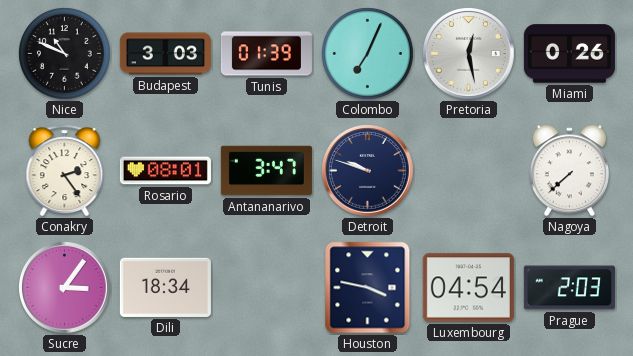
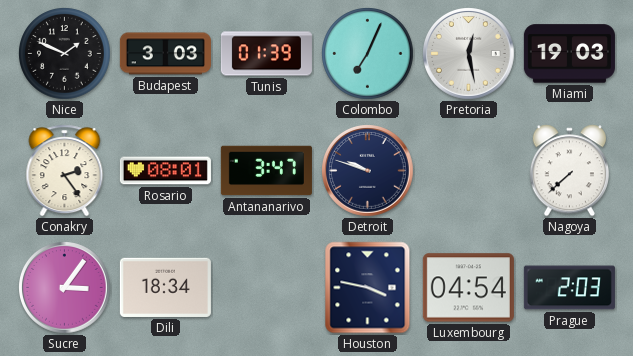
Nice: 10:49 -> 1:49 (65, 54)
Miami: 0:26 -> 19:03 (569, 54)
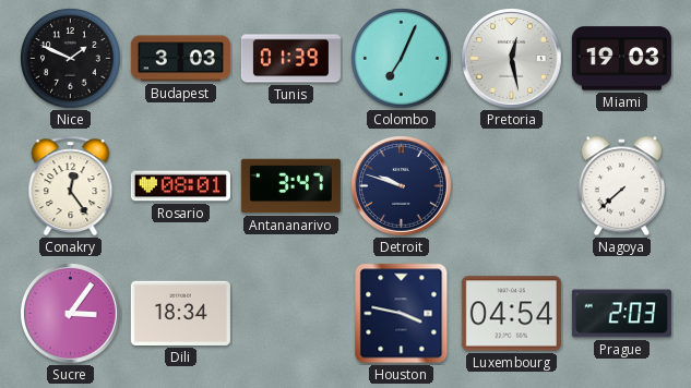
Conakry: 2:24 -> 12:24 (71, 186)
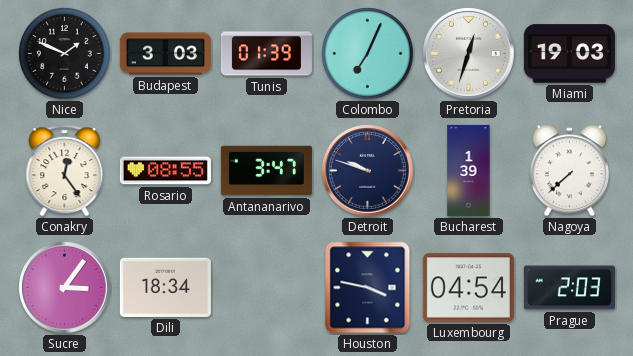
Pretoria: 12:28 -> 12:33 (469, 54)
Rosario: 08:01 -> 08:55 (165, 171)
Bucharest: none -> 1:39 (469, 170)
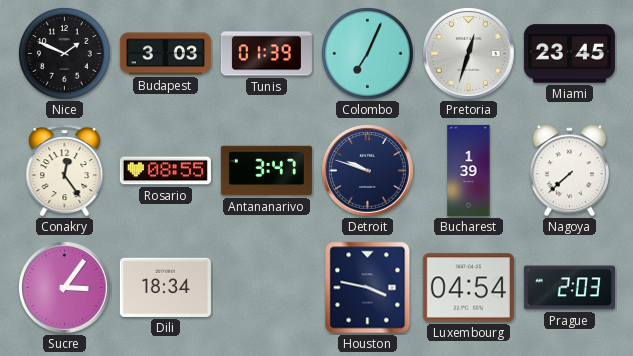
Miami: 19:03 -> 23:45 (569, 54)
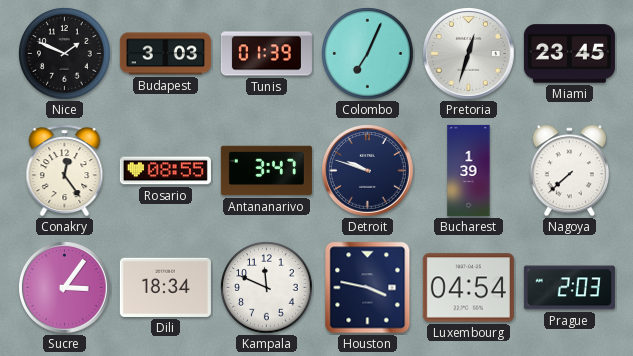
Kampala: none -> 11:49 (267, 288)
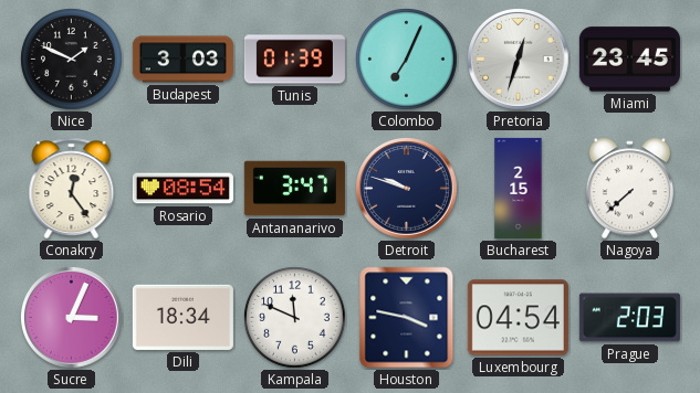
Rosario: 08:55 -> 08:54 (182, 189)
Bucharest: 1:39 -> 2:15 (519, 188)
Sucre: 3:06 -> 3:04 (72, 318)
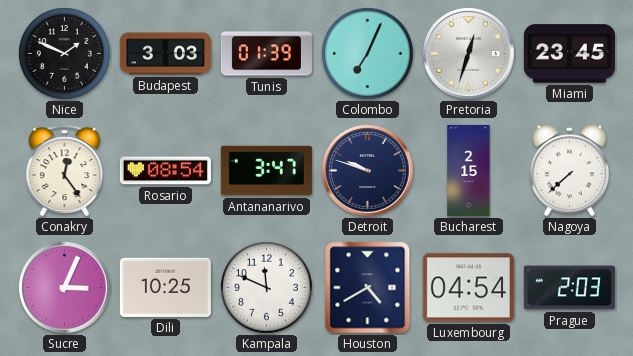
Dili: 18:34 -> 10:25 (165, 287)
Houston: 3:47 -> 4:40 (368, 288)
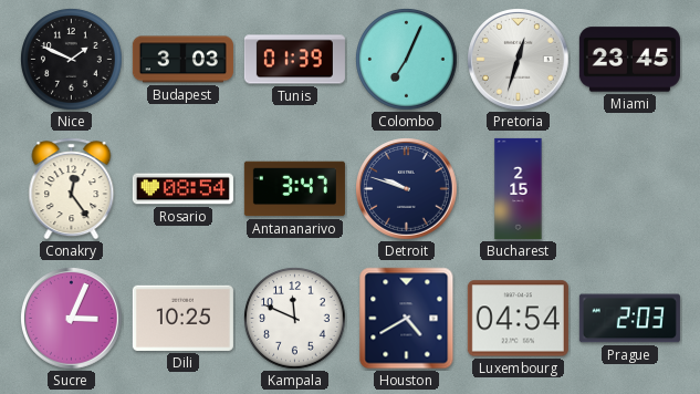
Nagoya: 7:38 -> none (569, 171)
